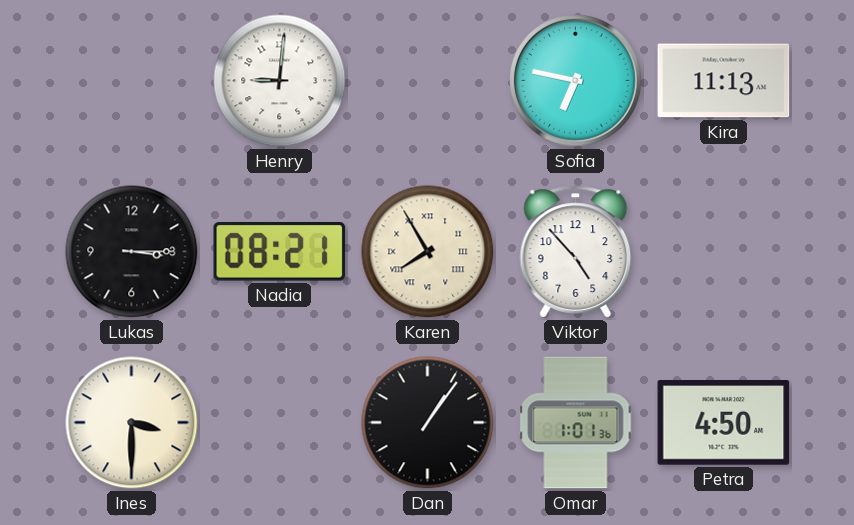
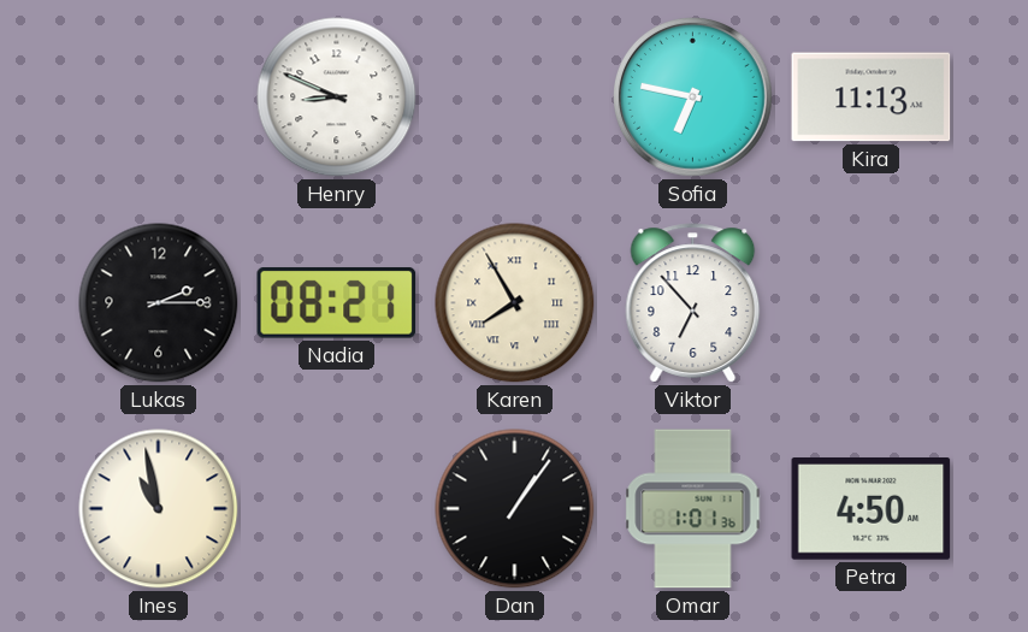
Henry: 9:01 -> 8:49 (337, 98)
Lukas: 3:15 -> 2:15 (159, 303)
Viktor: 4:53 -> 6:53 (693, 303)
Ines: 3:30 -> 10:58 (159, 509)
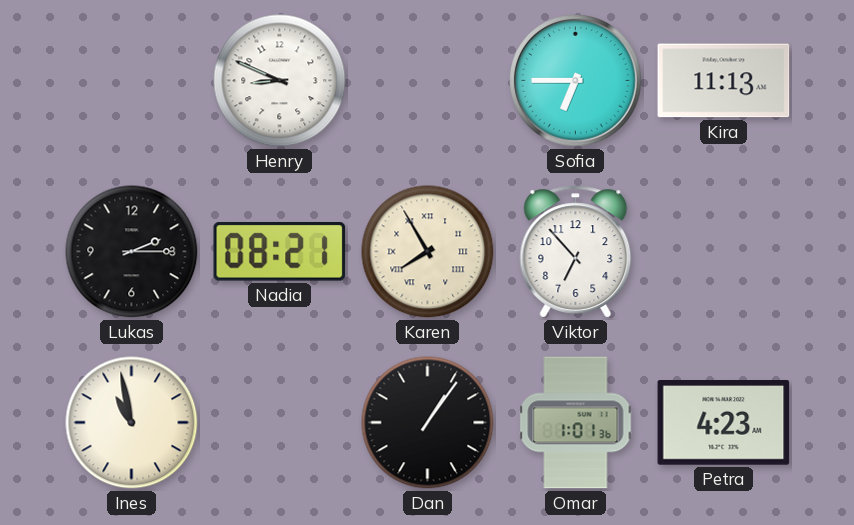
Sofia: 6:47 -> 6:45 (576, 81)
Petra: 4:50 -> 4:23 (724, 423)
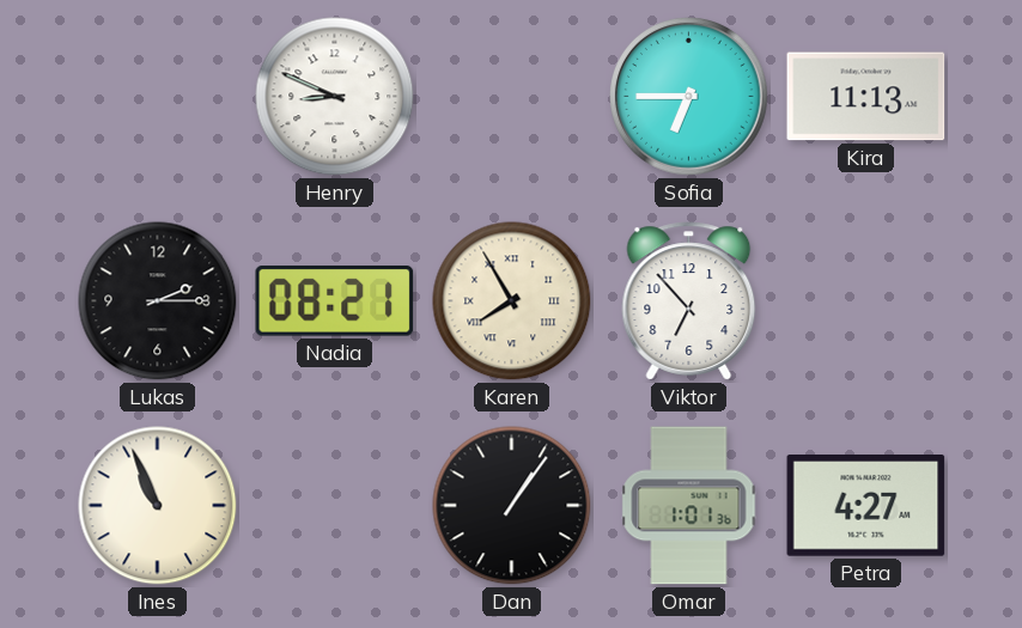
Ines: 10:58 -> 10:56 (158, 506)
Petra: 4:23 -> 4:27 (866, 506)
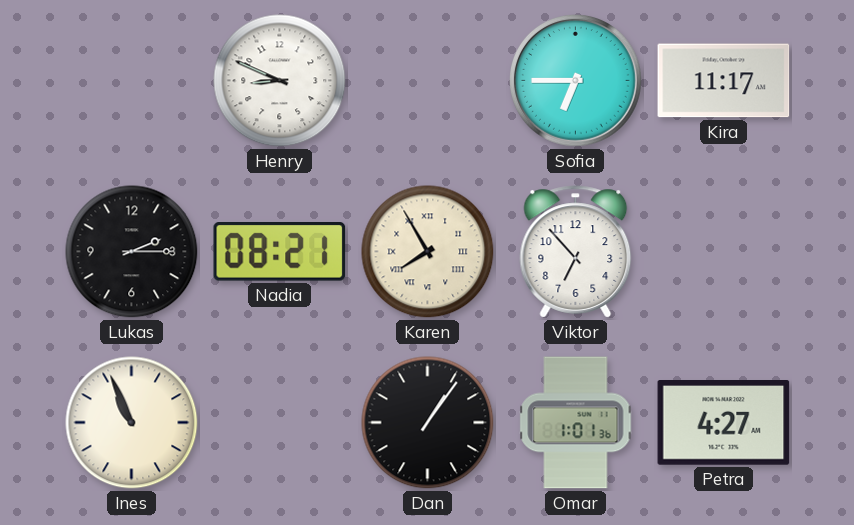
Kira: 11:13 -> 11:17 (724, 81)
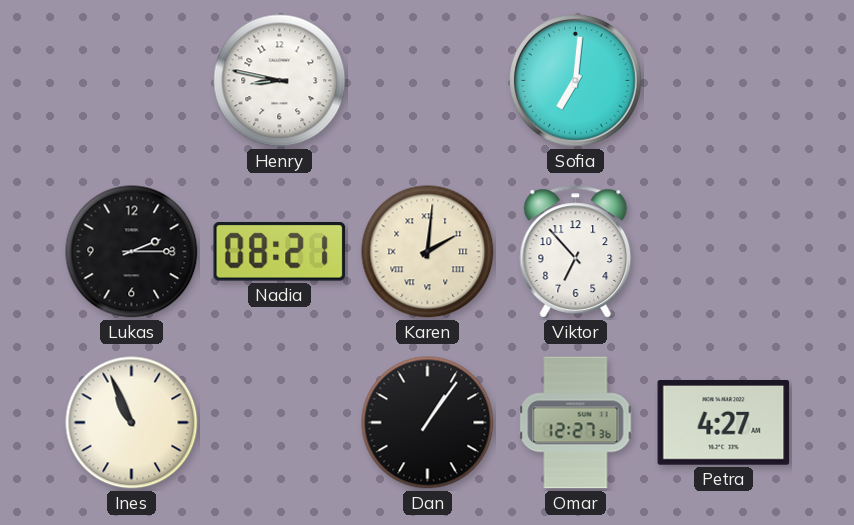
Henry: 8:49 -> 8:47 (280, 81)
Sofia: 6:45 -> 7:01 (576, 81)
Kira: 11:17 -> none (724, 81)
Karen: 7:55 -> 2:01 (428, 252)
Omar: 1:01 -> 12:27 (576, 423)
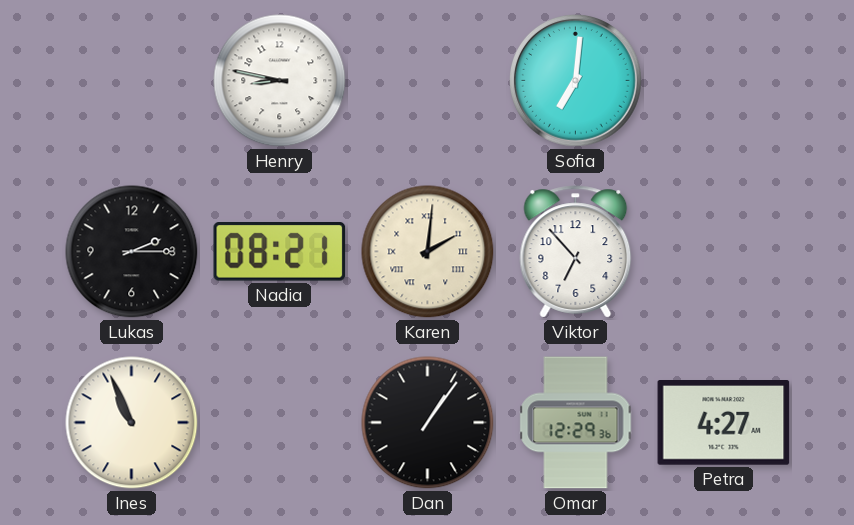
Omar: 12:27 -> 12:29 (576, 423)
